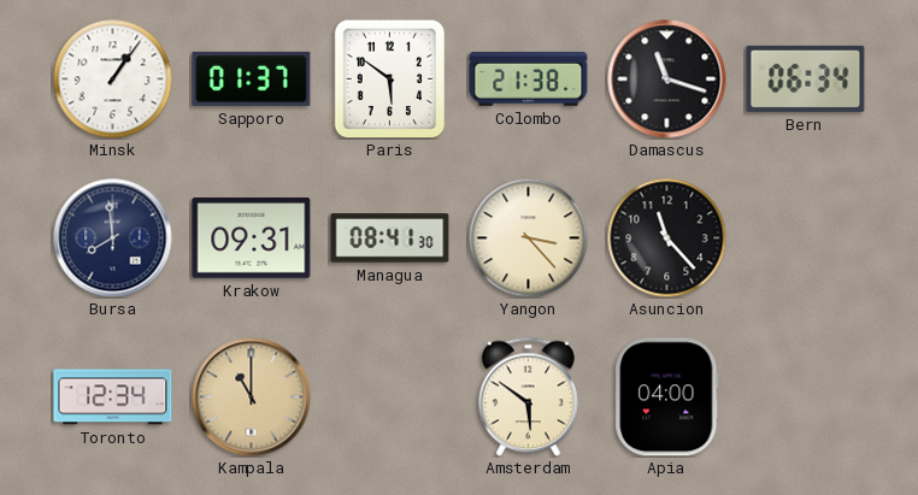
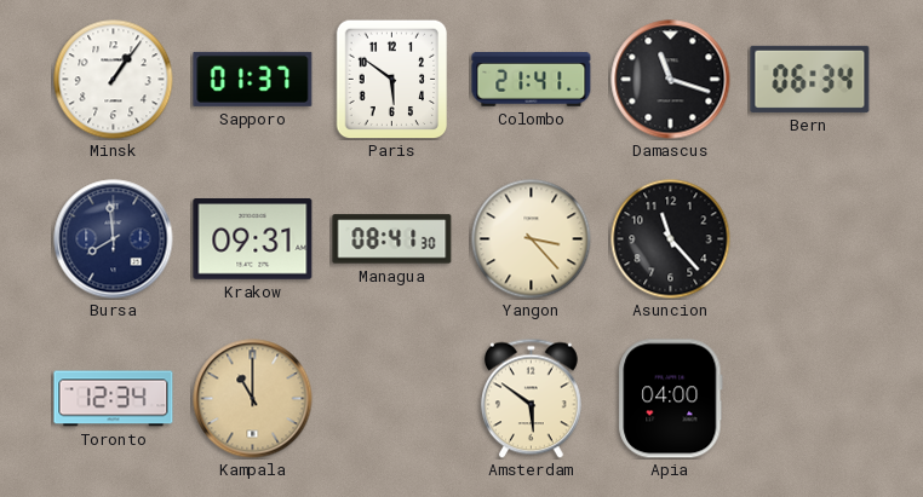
Colombo: 21:38 -> 21:41 (532, 80)
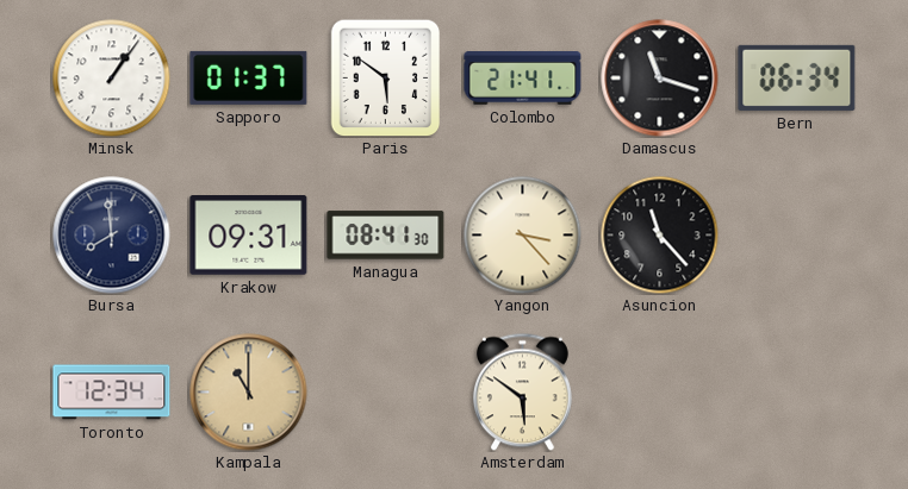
Apia: 04:00 -> none (671, 399)
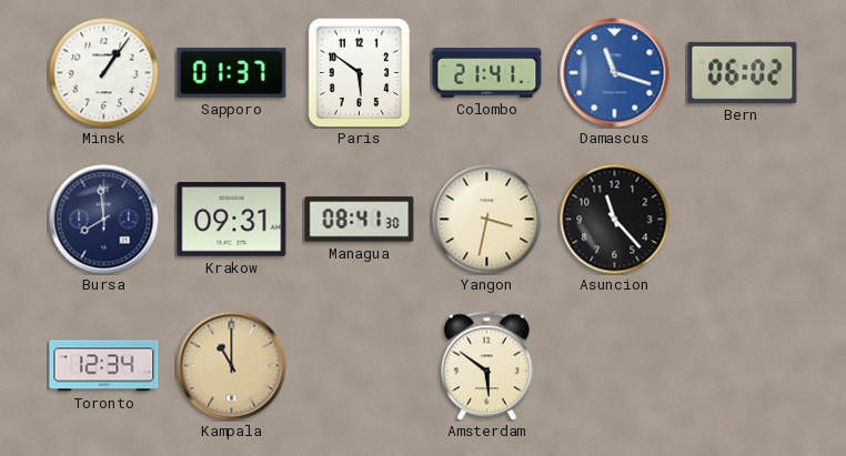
Damascus dial: black -> blue (615, 73)
Bern: 06:34 -> 06:02 (743, 72)
Yangon: 3:23 -> 3:32 (487, 220)
